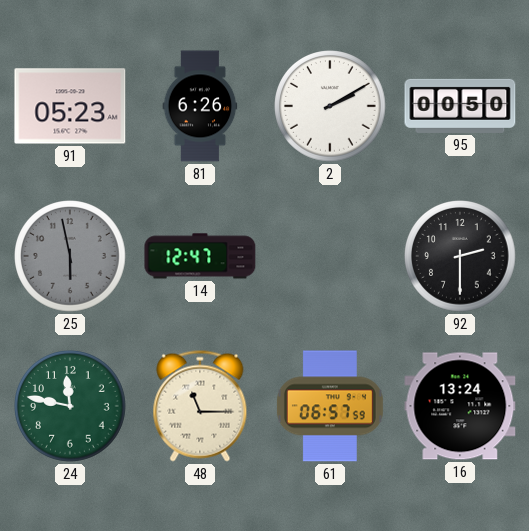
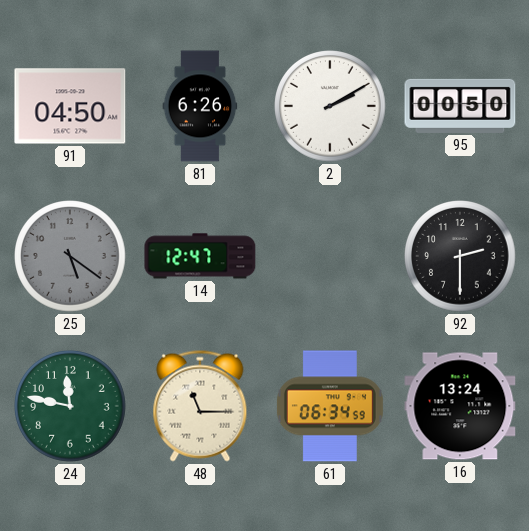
91: 05:23 -> 04:50 (70, 106)
25: 5:58 -> 5:21 (71, 257)
61: 06:57 -> 06:34 (330, 406)
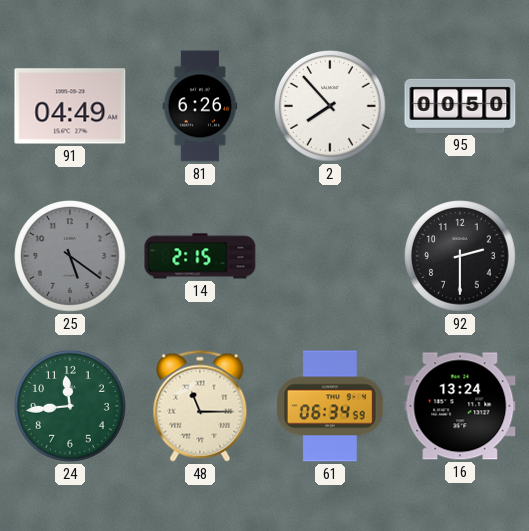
91: 04:50 -> 04:49 (70, 106)
2: 2:10 -> 7:53 (331, 107)
14: 12:47 -> 2:15 (200, 256)
24: 11:47 -> 11:44 (71, 407)
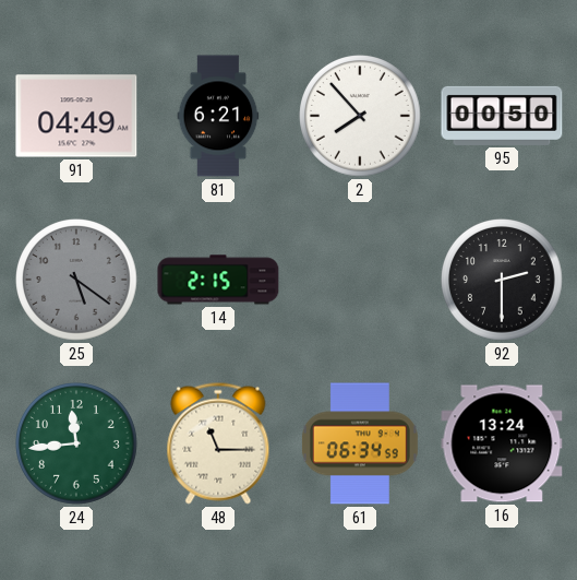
81: 6:26 -> 6:21 (218, 116)
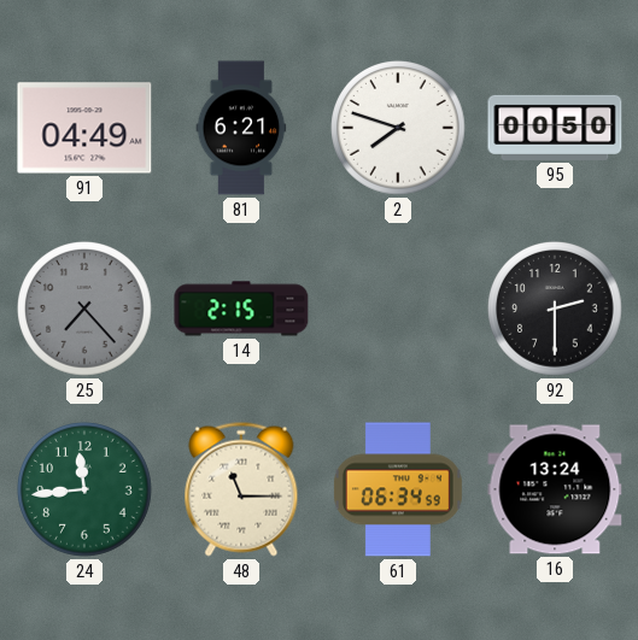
2: 7:53 -> 7:48 (399, 129)
25: 5:21 -> 7:23 (86, 310)
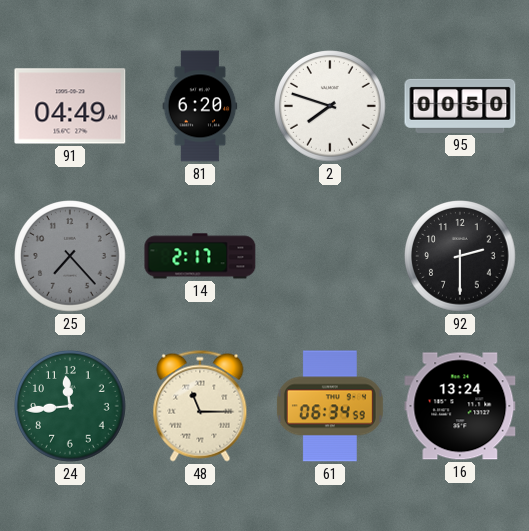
81: 6:21 -> 6:20 (200, 106)
14: 2:15 -> 2:17 (200, 256)
